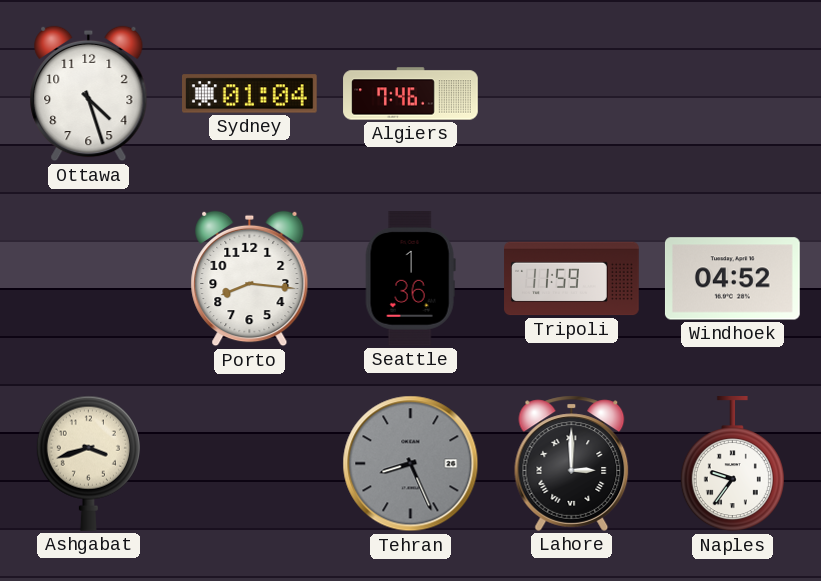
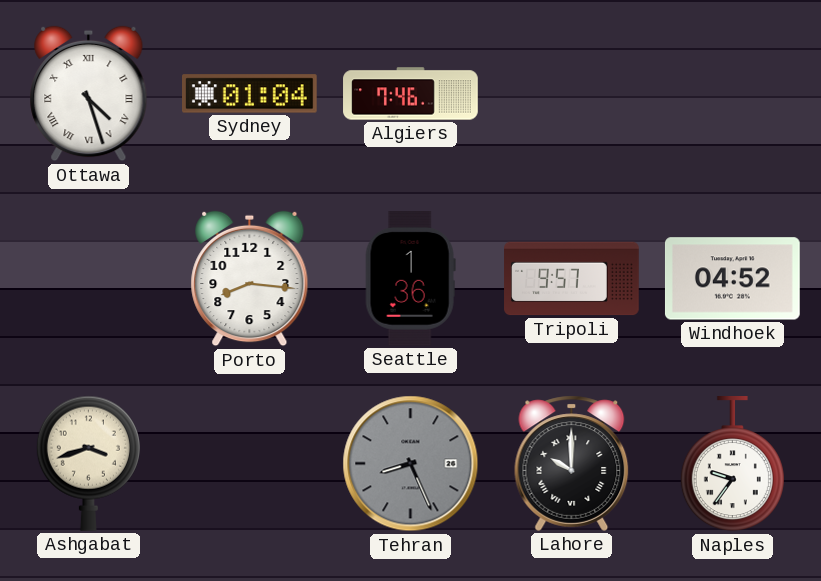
Ottawa numerals: Arabic -> Roman (89, 94)
Tripoli: 11:59 -> 9:57 (572, 279)
Lahore: 3:00 -> 10:00 (572, 463)
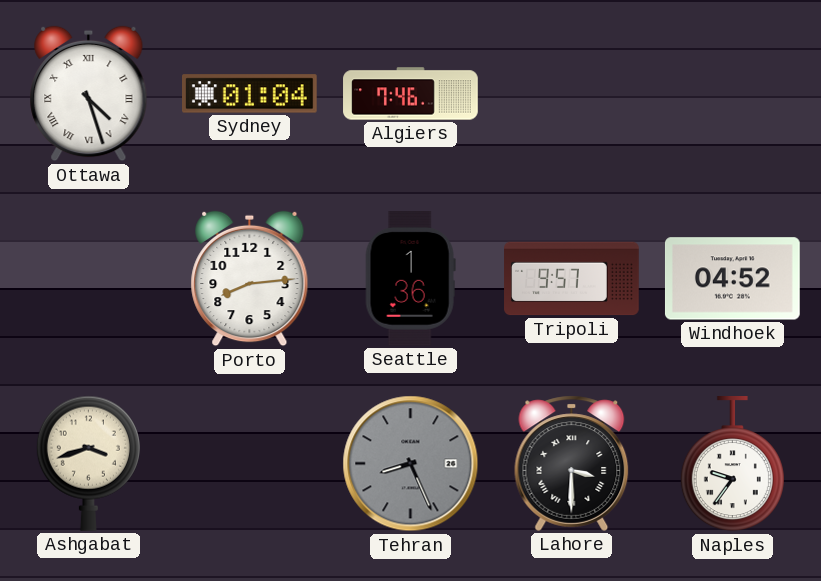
Porto: 8:16 -> 8:14 (250, 279)
Lahore: 10:00 -> 3:30 (572, 463)
